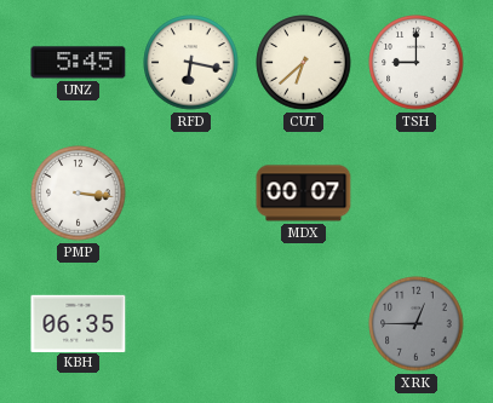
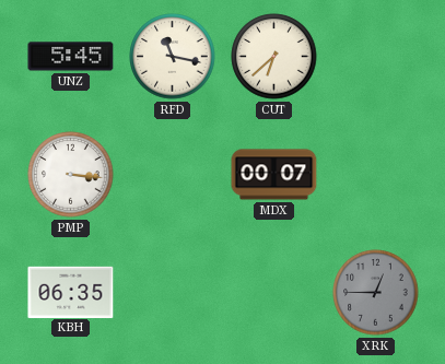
RFD: 6:17 -> 11:17 (173, 57)
TSH: 9:00 -> none (417, 63)
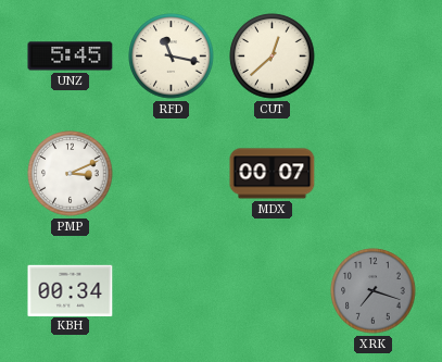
CUT: 6:38 -> 12:38 (273, 57)
PMP: 3:16 -> 3:11 (71, 174)
KBH: 06:35 -> 00:34 (71, 290)
XRK: 12:45 -> 7:18 (374, 291)
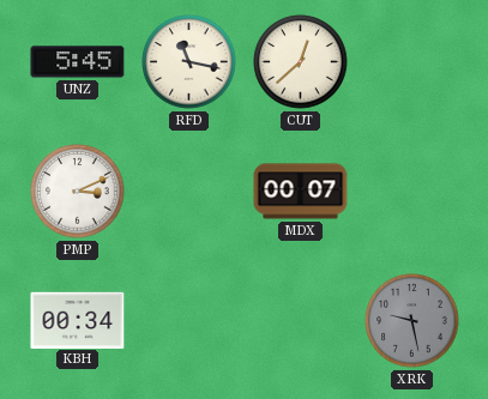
XRK: 7:18 -> 9:28 (412, 321)
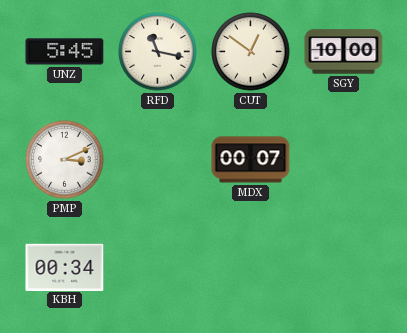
CUT: 12:38 -> 12:51 (251, 52)
SGY: none -> 10:00 (344, 52)
XRK: 9:28 -> none (412, 321)
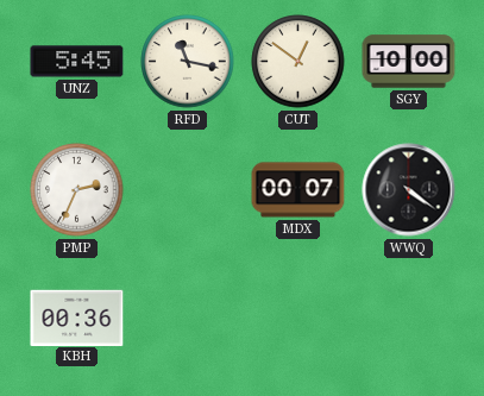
PMP: 3:11 -> 2:34 (77, 190)
WWQ: none -> 4:21 (409, 190)
KBH: 00:34 -> 00:36 (77, 318)
